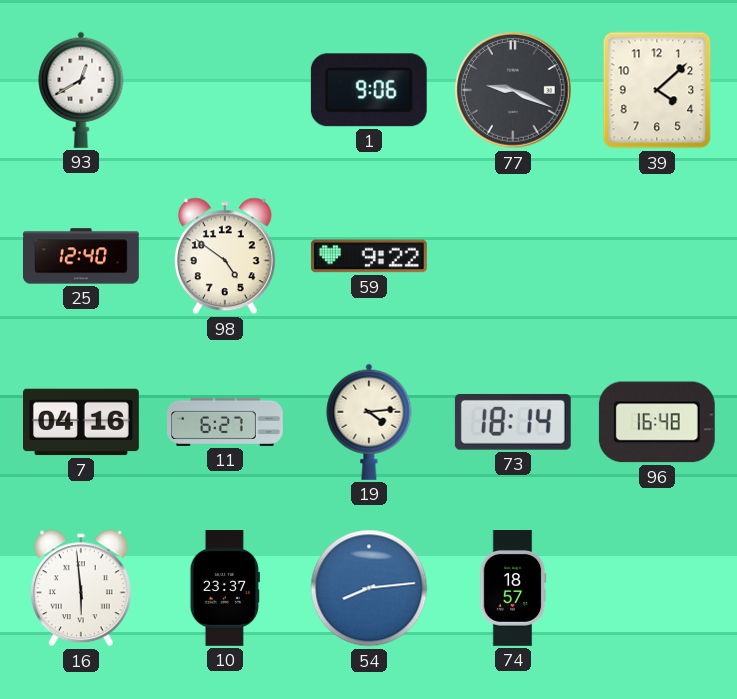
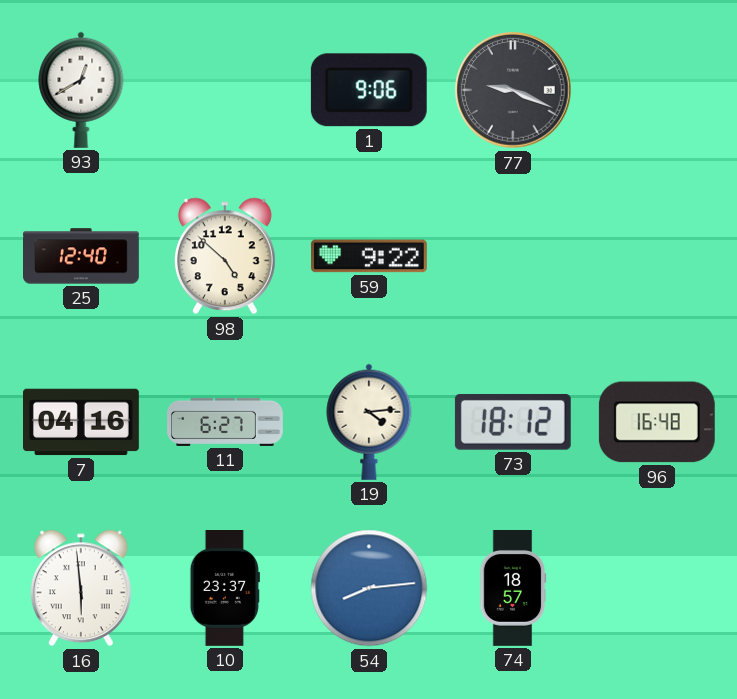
39: 4:08 -> none (657, 90)
98: 4:51 -> 4:52 (225, 256)
73: 18:14 -> 18:12 (513, 422)
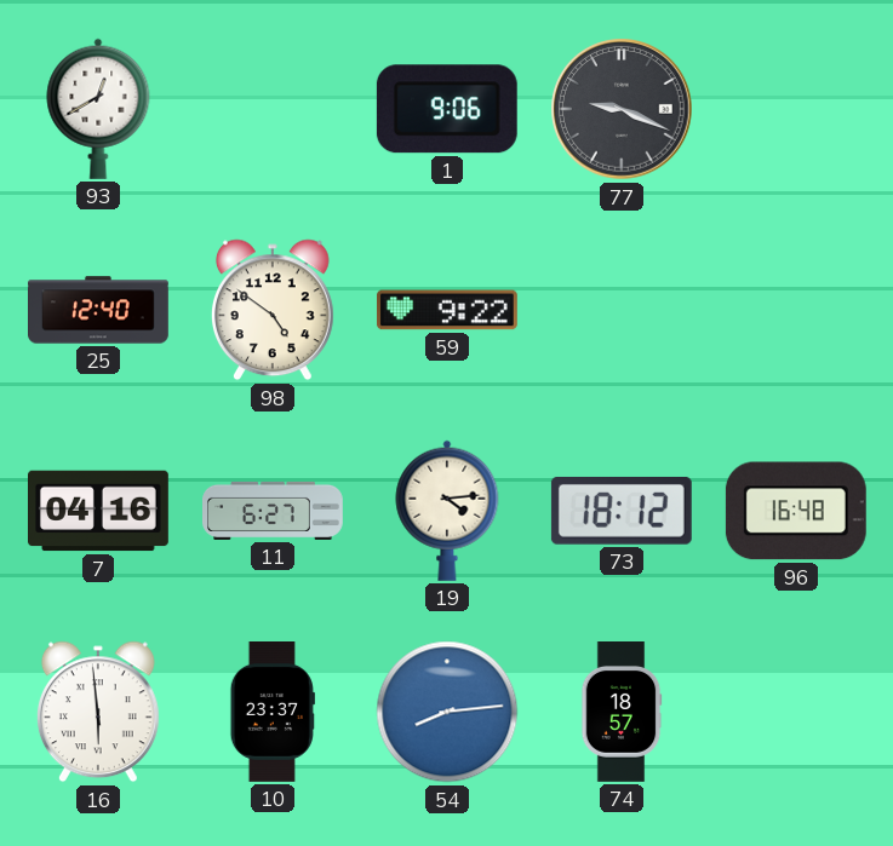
98: 4:52 -> 4:51 (273, 310)
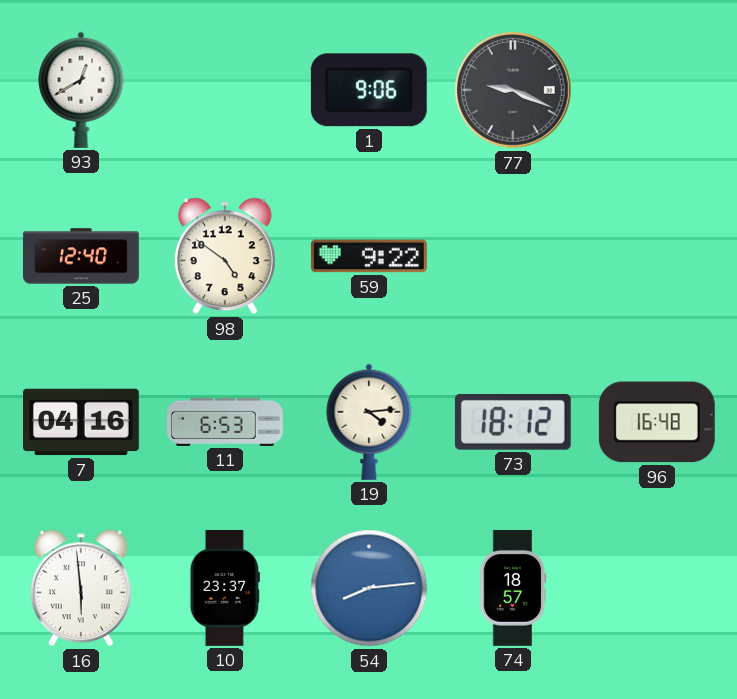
11: 6:27 -> 6:53 (226, 422)
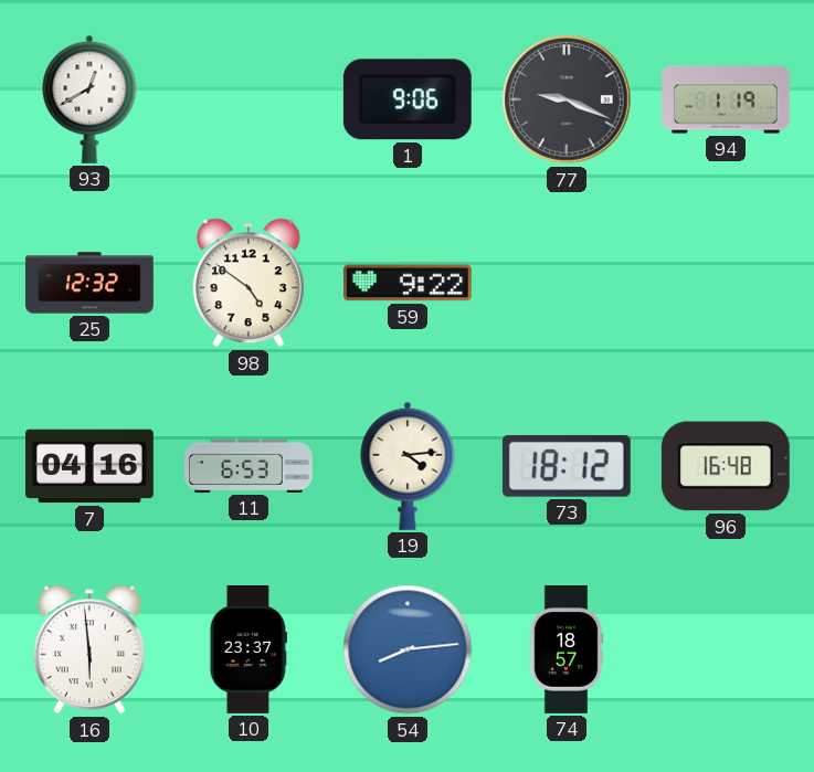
94: none -> 1:19 (727, 99)
25: 12:40 -> 12:32 (91, 283)
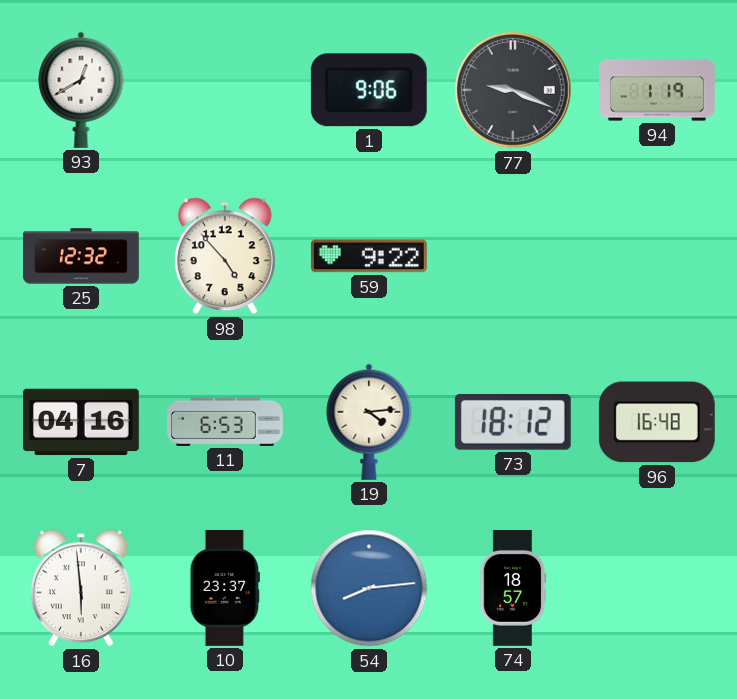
98: 4:51 -> 4:53 (225, 256)
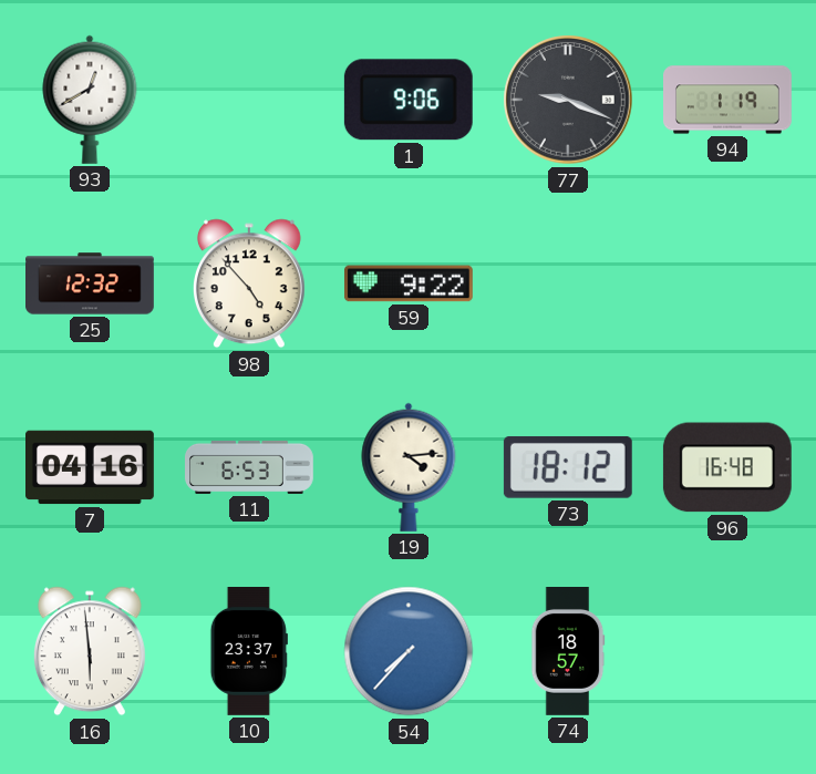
54: 8:14 -> 7:37 (409, 651)
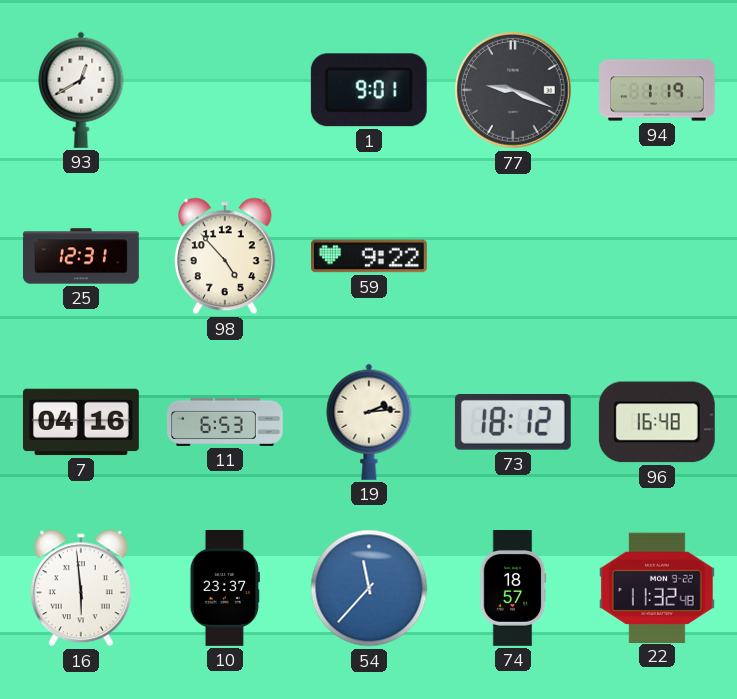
1: 9:06 -> 9:01 (369, 90)
25: 12:32 -> 12:31 (82, 256)
19: 4:14 -> 2:14 (369, 422)
54: 7:37 -> 11:37 (369, 588)
22: none -> 11:32 (657, 587)
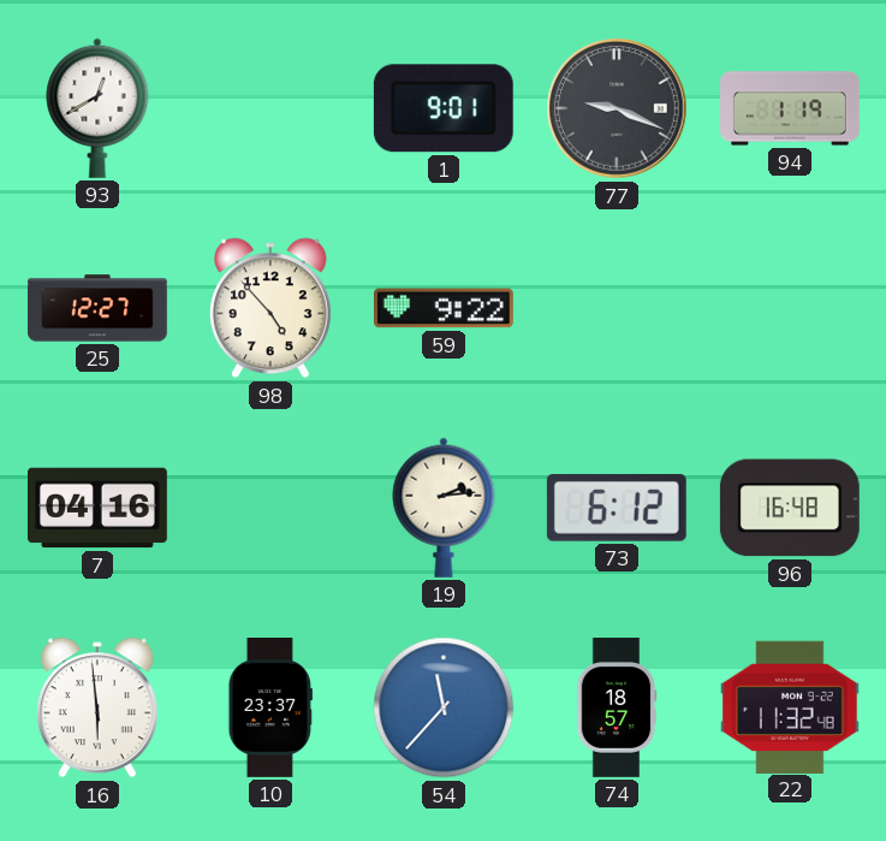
25: 12:31 -> 12:27 (99, 308)
11: 6:53 -> none (226, 422)
73: 18:12 -> 6:12 (617, 508)
